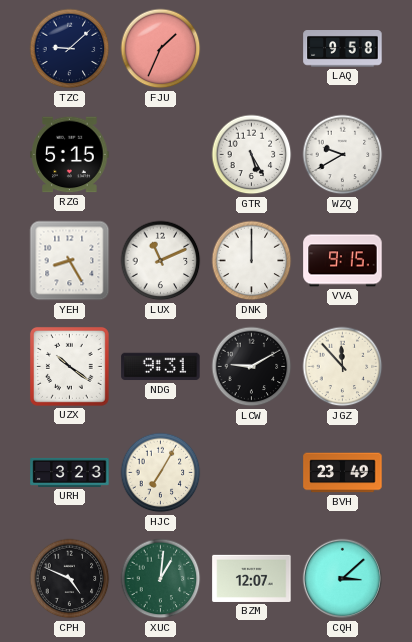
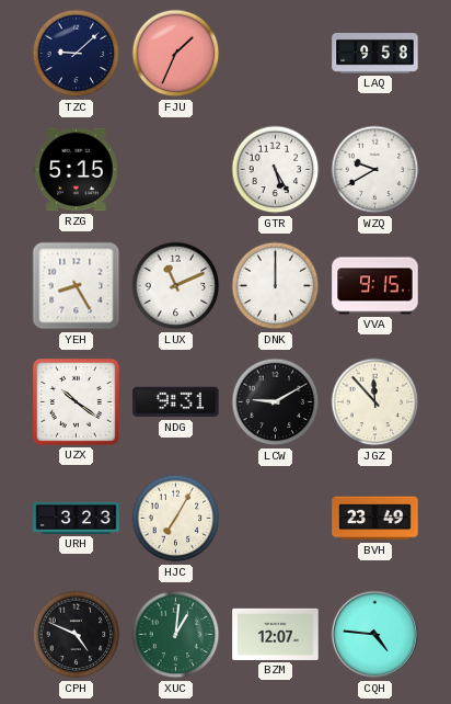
CQH: 3:08 -> 4:46 (375, 635)
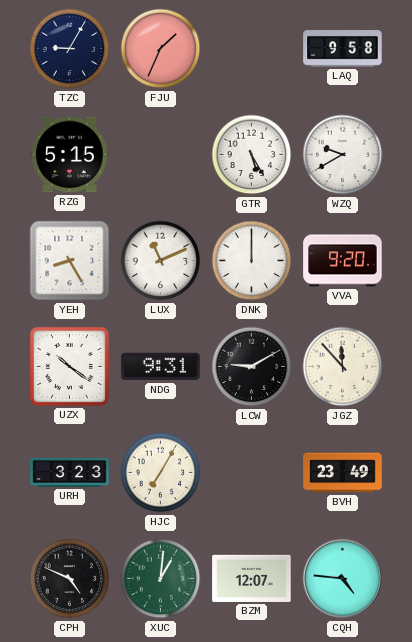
TZC: 9:08 -> 9:05 (70, 49)
VVA: 9:15 -> 9:20 (343, 261)
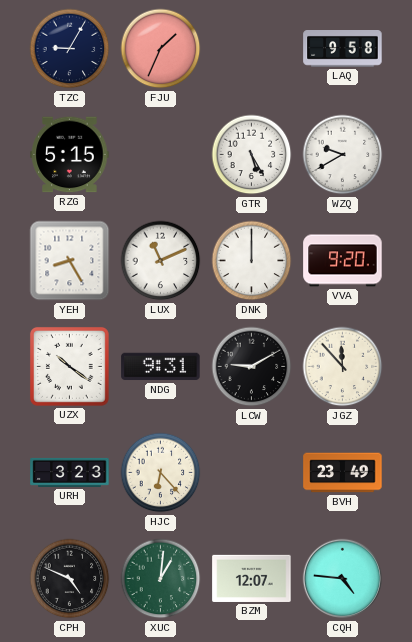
HJC: 7:05 -> 6:23 (161, 473)
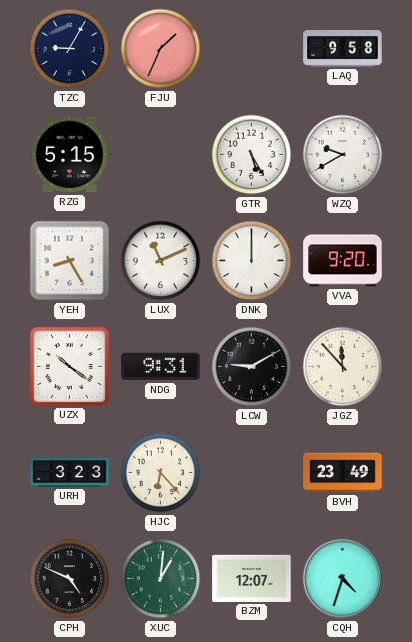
CQH: 4:46 -> 4:33 (343, 579)
